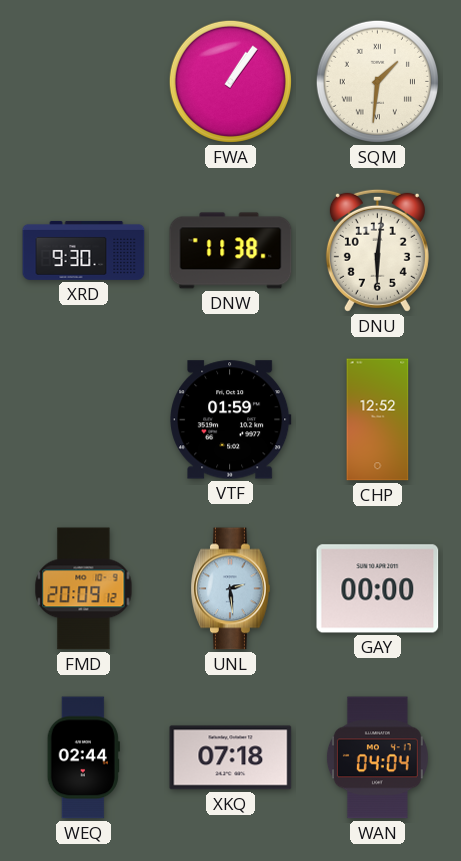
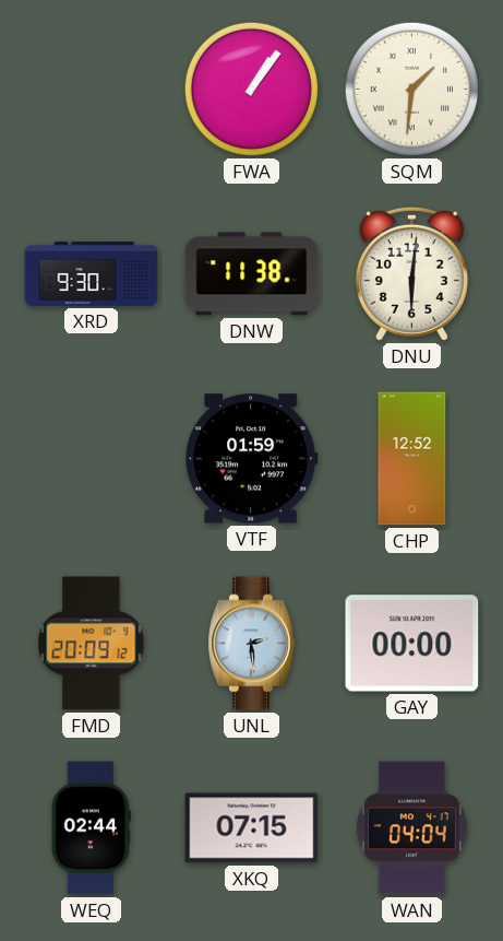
XKQ: 07:18 -> 07:15 (252, 828)
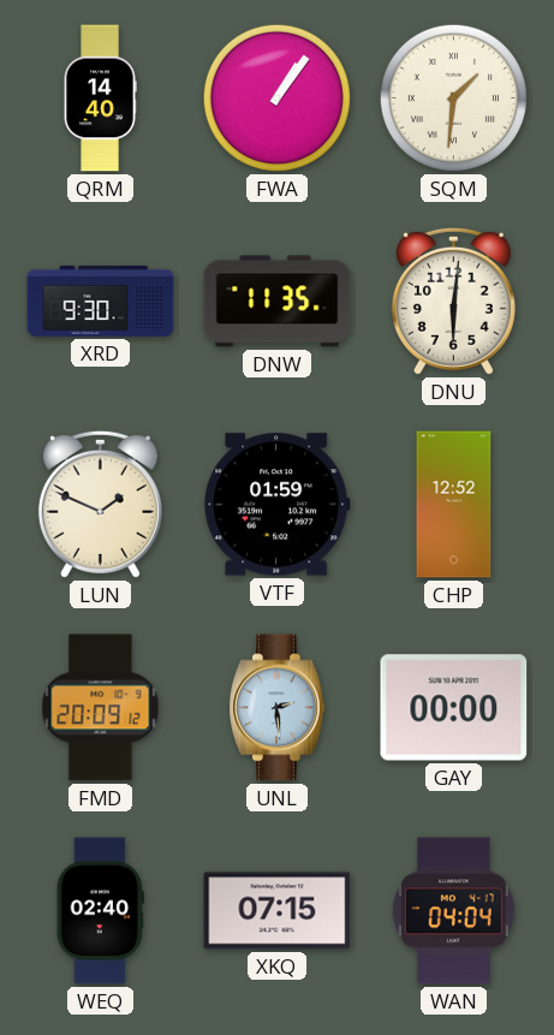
QRM: none -> 14:40 (100, 99)
DNW: 11:38 -> 11:35 (278, 302)
LUN: none -> 1:49 (100, 504)
WEQ: 02:44 -> 02:40 (100, 911)
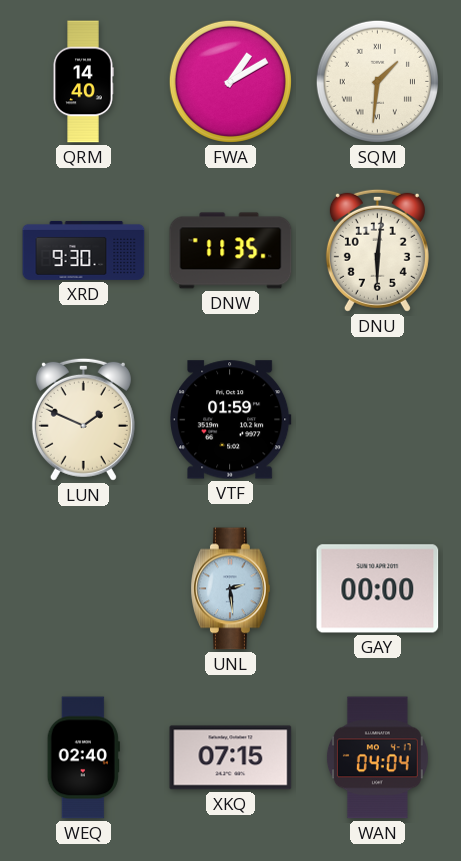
FWA: 1:06 -> 1:10 (230, 81)
CHP: 12:52 -> none (454, 505)
FMD: 20:09 -> none (101, 708)
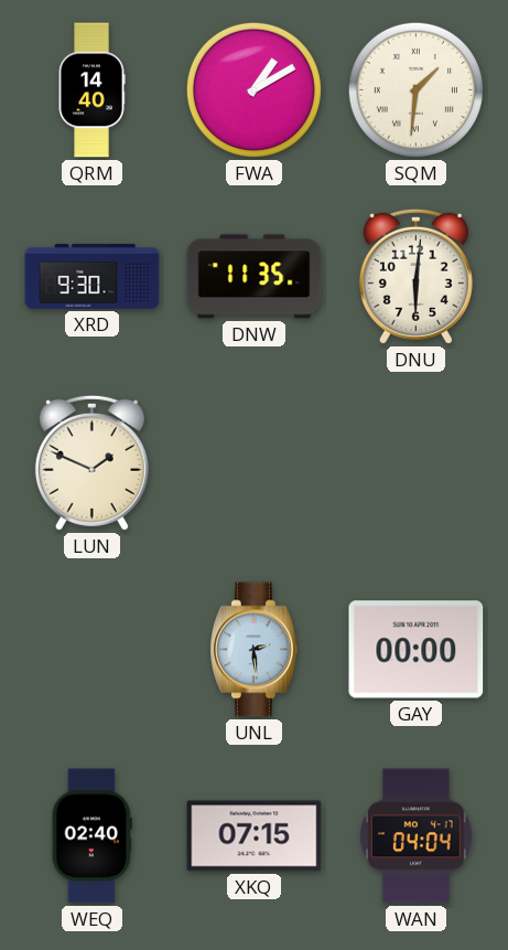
VTF: 01:59 -> none (231, 420)
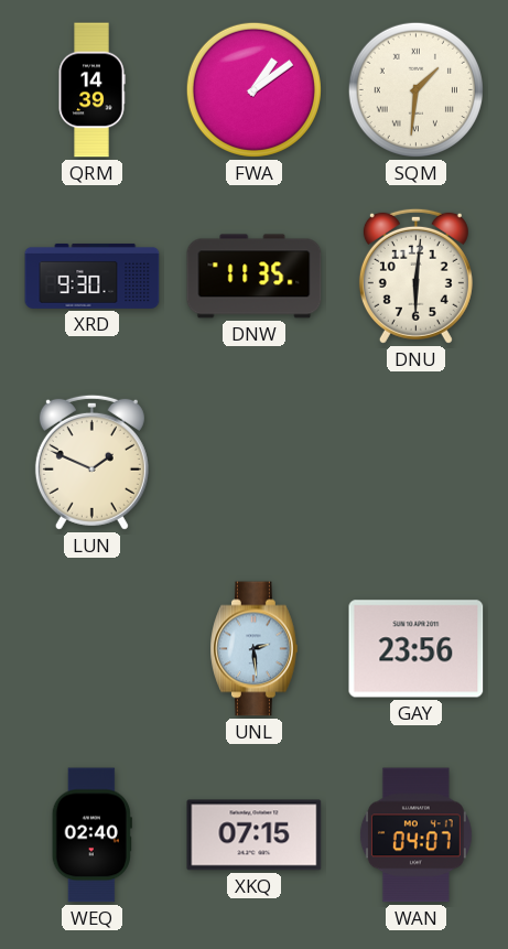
QRM: 14:40 -> 14:39 (91, 90)
FWA: 1:10 -> 1:09 (253, 89)
GAY: 00:00 -> 23:56 (417, 649)
WAN: 04:04 -> 04:07 (415, 835)
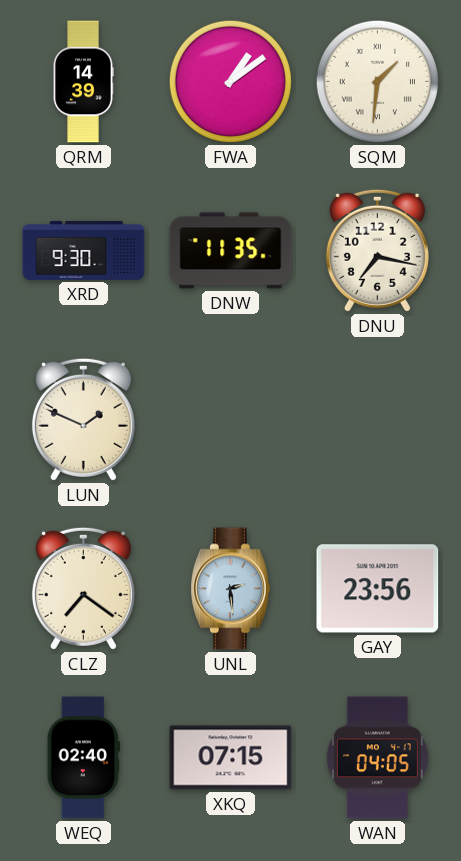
DNU: 6:01 -> 7:17 (377, 250)
CLZ: none -> 7:21 (83, 588)
WAN: 04:07 -> 04:05 (377, 758)
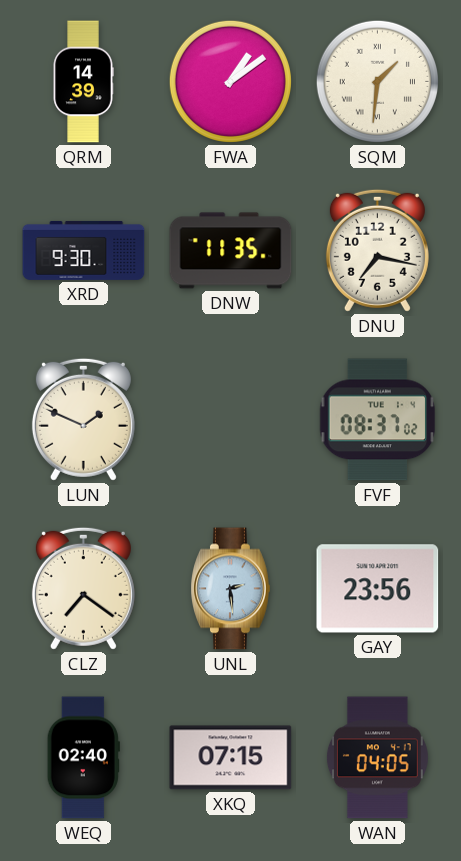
FVF: none -> 08:37 (378, 420)
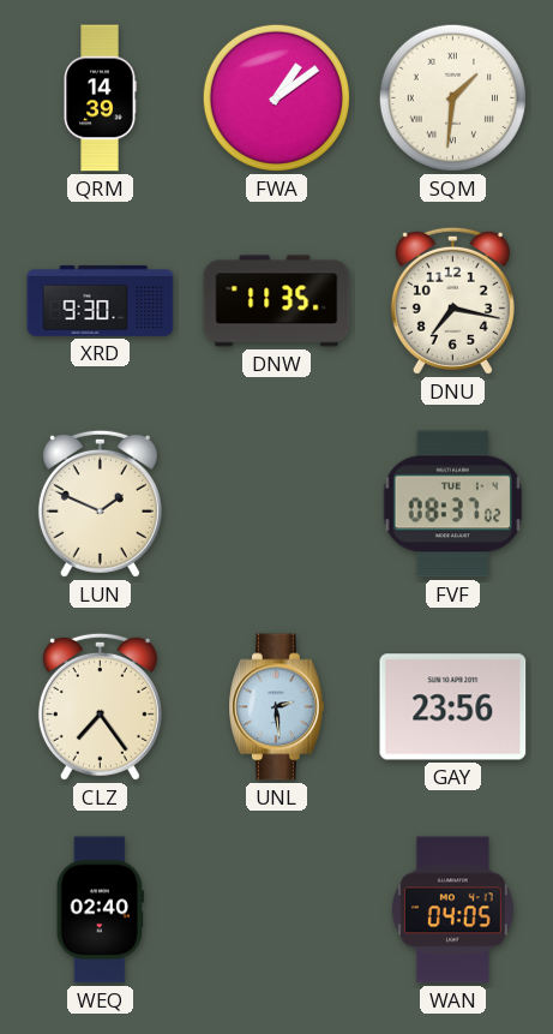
CLZ: 7:21 -> 7:24 (100, 706)
XKQ: 07:15 -> none (231, 758)
